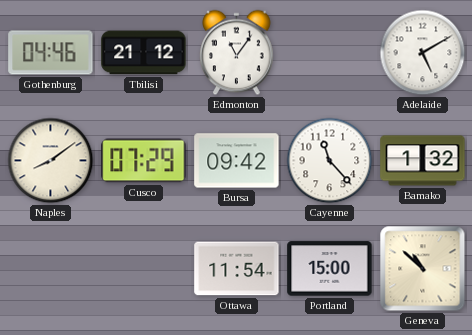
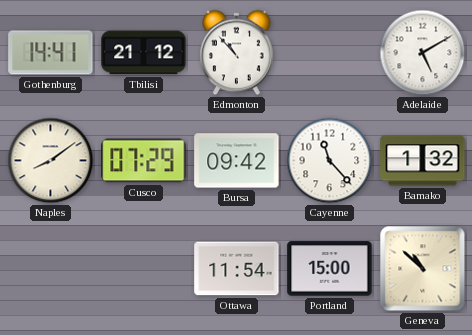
Gothenburg: 04:46 -> 14:41 (51, 53)
Edmonton: 11:06 -> 10:53 (237, 53)
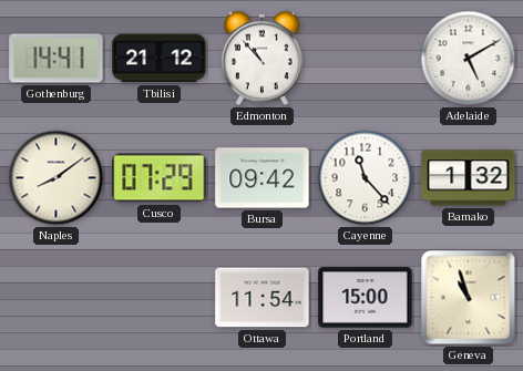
Geneva: 10:52 -> 10:57 (469, 298)
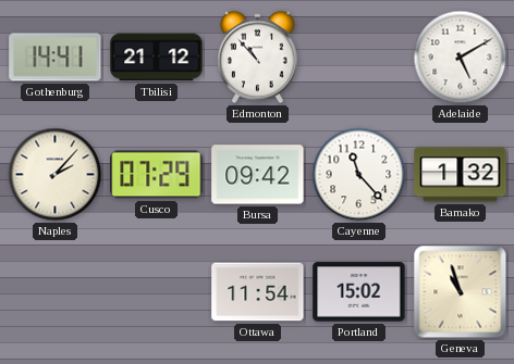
Naples: 8:09 -> 2:07 (56, 175)
Portland: 15:00 -> 15:02 (359, 292)
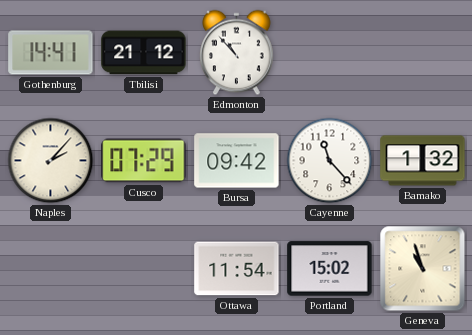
Adelaide: 5:10 -> none (461, 58)
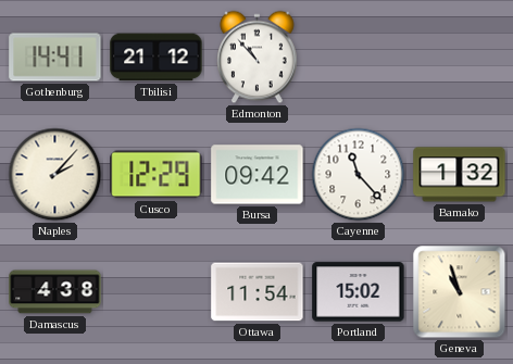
Cusco: 07:29 -> 12:29 (157, 175)
Damascus: none -> 4:38 (55, 292)
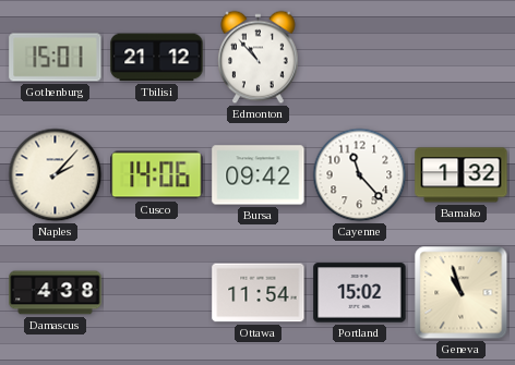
Gothenburg: 14:41 -> 15:01 (56, 58)
Cusco: 12:29 -> 14:06 (157, 175)
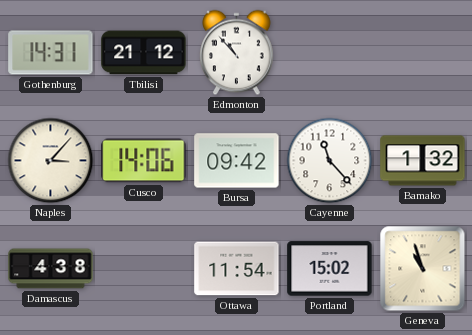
Gothenburg: 15:01 -> 14:31 (51, 53)
Naples: 2:07 -> 3:07 (51, 161)
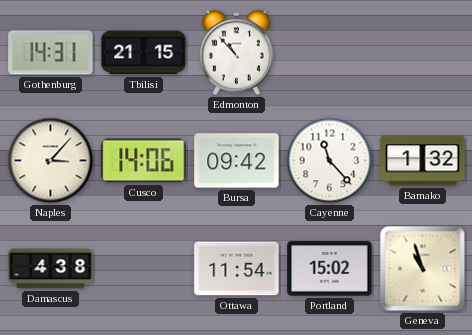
Tbilisi: 21:12 -> 21:15 (144, 53)
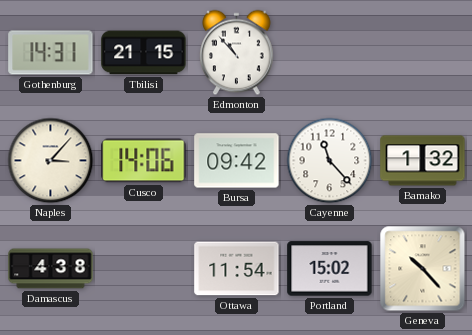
Geneva: 10:57 -> 10:23 (423, 269)
